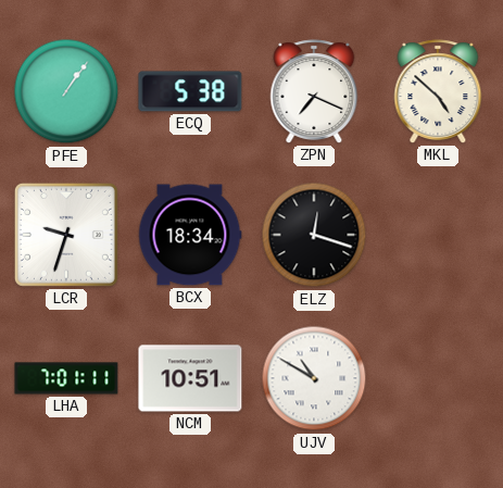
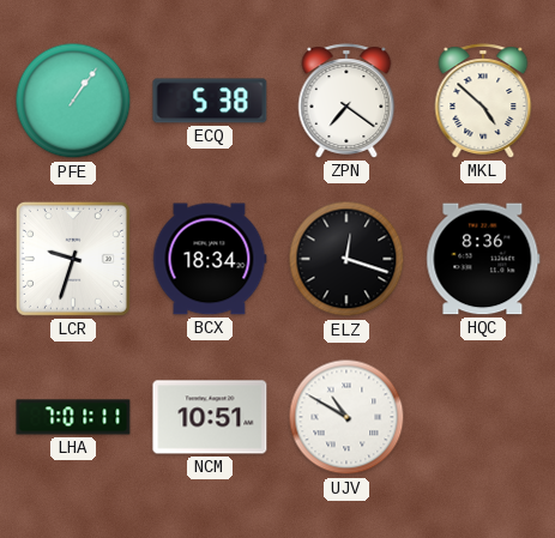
ZPN: 7:19 -> 7:21 (346, 101)
HQC: none -> 8:36 (483, 259)
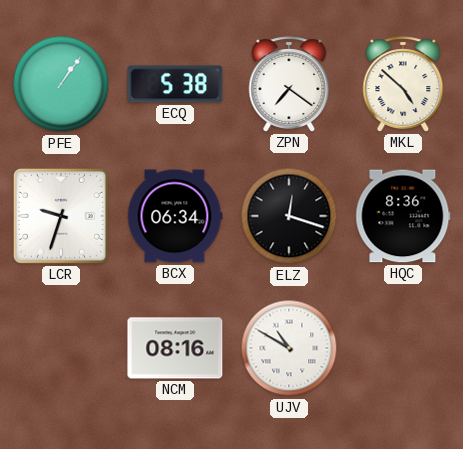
BCX: 18:34 -> 06:34 (175, 216)
LHA: 7:01 -> none (73, 417)
NCM: 10:51 -> 08:16 (175, 348)
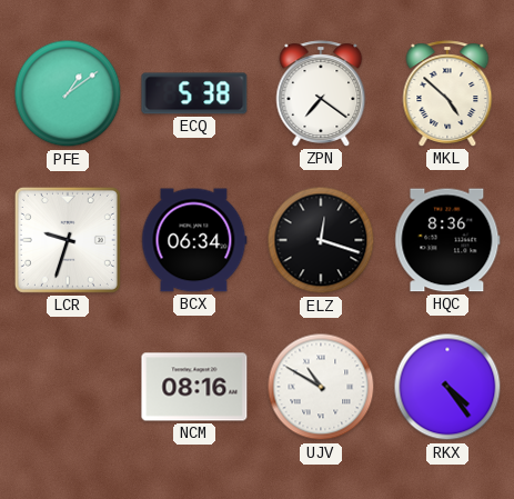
PFE: 1:06 -> 1:09 (68, 93)
RKX: none -> 4:24 (447, 387)
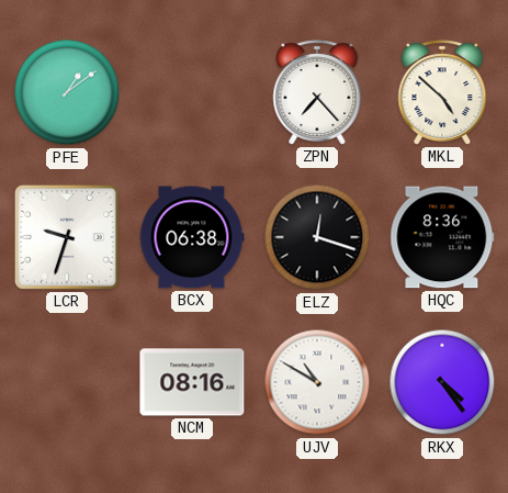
ECQ: 5:38 -> none (194, 93)
ZPN: 7:21 -> 7:23 (317, 92)
BCX: 06:34 -> 06:38 (192, 237)
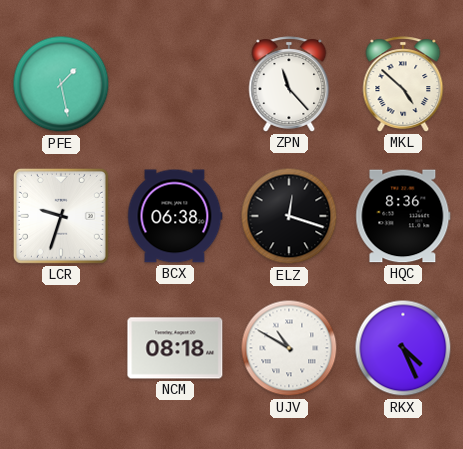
PFE: 1:09 -> 1:28 (61, 84)
ZPN: 7:23 -> 11:23 (289, 84)
NCM: 08:16 -> 08:18 (175, 348)
RKX: 4:24 -> 4:26 (403, 348)
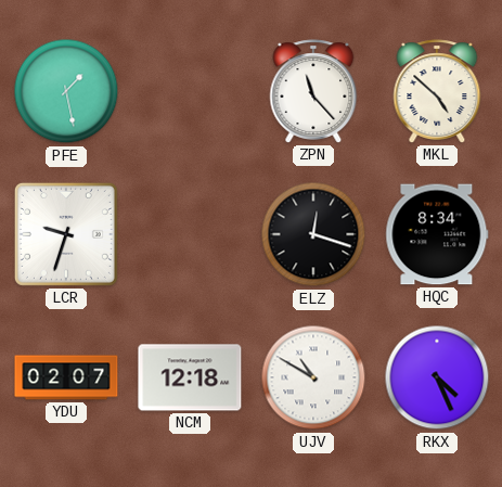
BCX: 06:38 -> none (175, 216)
HQC: 8:36 -> 8:34 (437, 234)
YDU: none -> 02:07 (66, 377)
NCM: 08:18 -> 12:18 (190, 377)
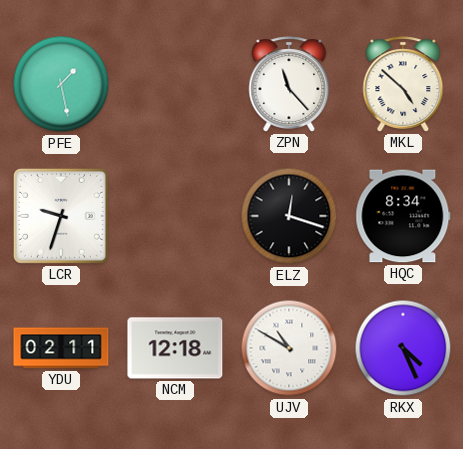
YDU: 02:07 -> 02:11 (61, 348)
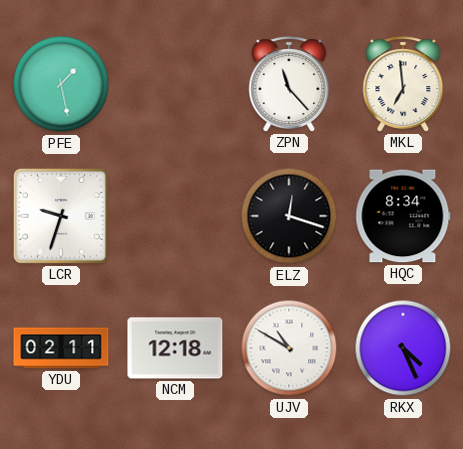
MKL: 4:52 -> 6:59 (403, 84)
